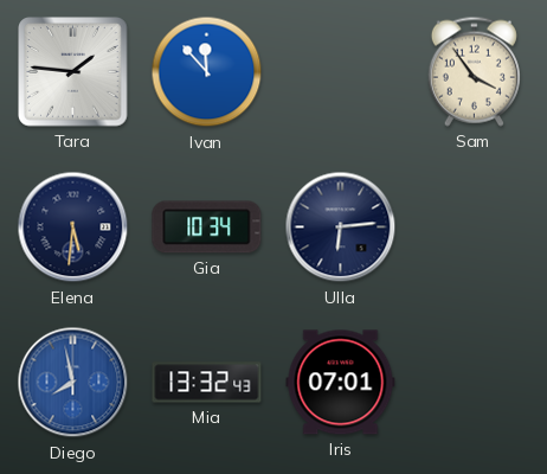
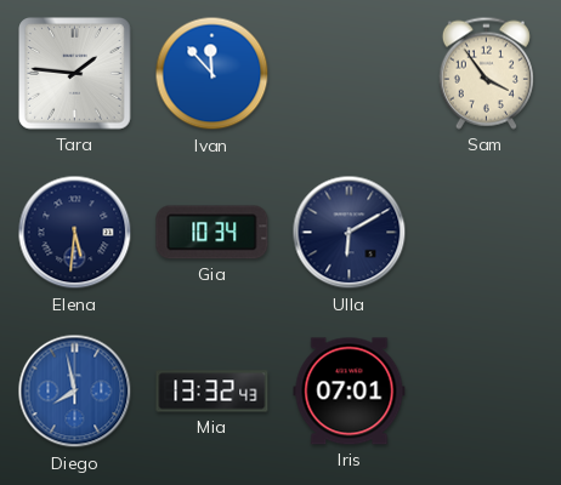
Ulla: 6:14 -> 6:10 (350, 233)
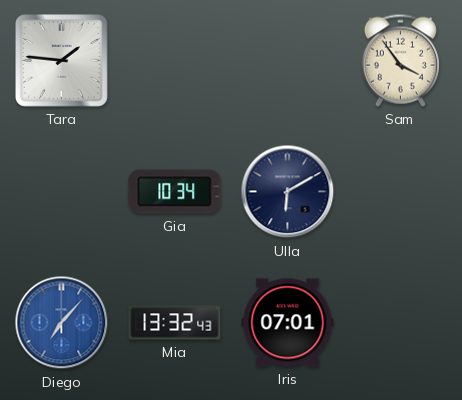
Ivan: 11:53 -> none (212, 74)
Elena: 5:31 -> none (75, 233)
Diego: 7:58 -> 7:07 (62, 323)
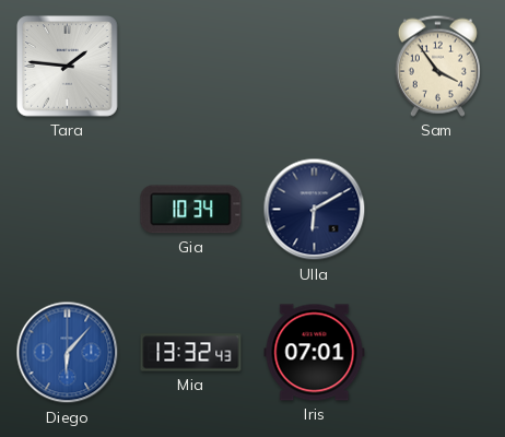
Diego: 7:07 -> 6:07 (68, 353)
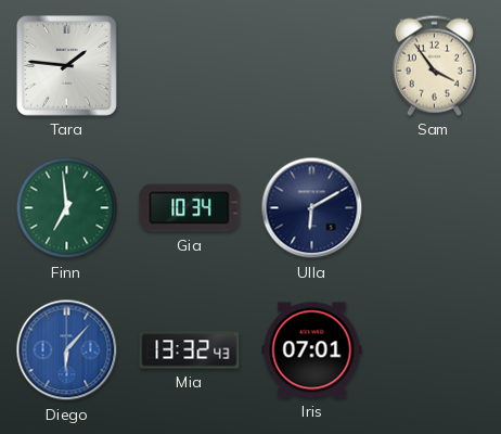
Finn: none -> 6:59 (67, 208)
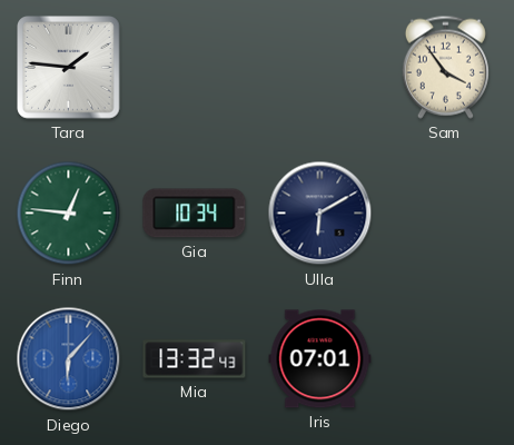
Finn: 6:59 -> 12:46 (69, 214)
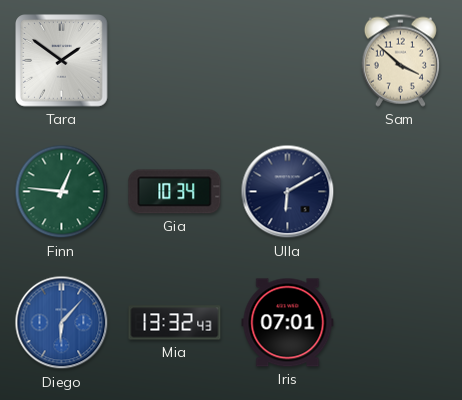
Tara: 1:46 -> 1:51 (62, 61)
Sam: 3:54 -> 3:52 (400, 60)
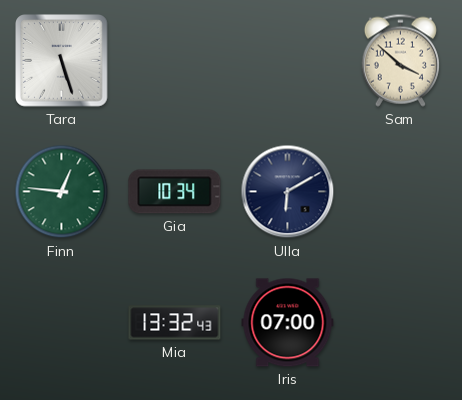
Tara: 1:51 -> 5:27 (62, 61)
Diego: 6:07 -> none (62, 323)
Iris: 07:01 -> 07:00 (288, 323)
